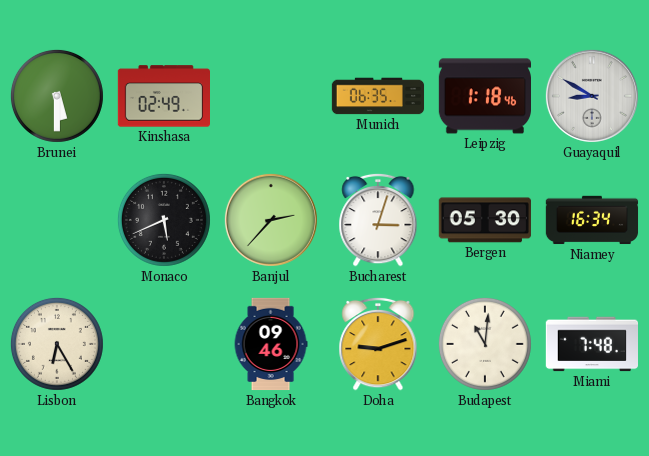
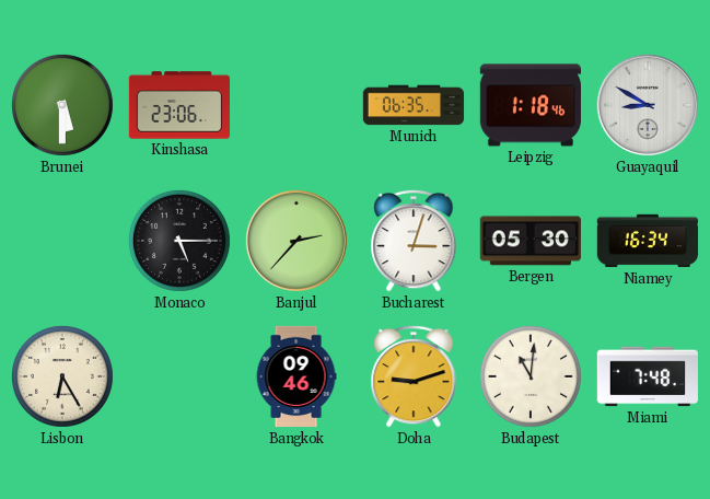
Kinshasa: 02:49 -> 23:06 (178, 105)
Monaco: 5:41 -> 5:15 (179, 241)
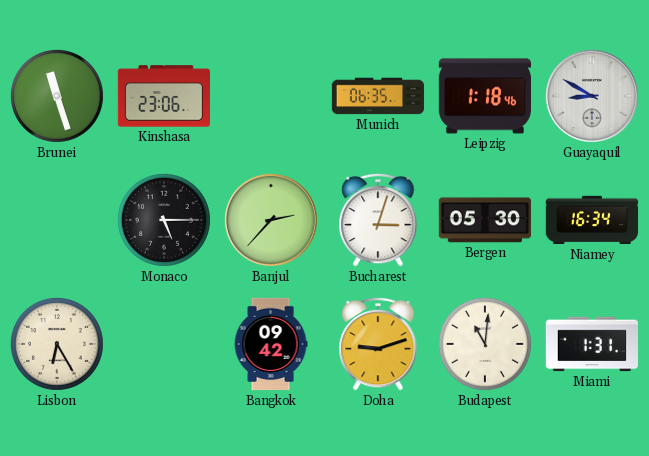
Brunei: 5:30 -> 11:27 (57, 96)
Bangkok: 09:46 -> 09:42 (271, 344)
Miami: 7:48 -> 1:31 (591, 344)
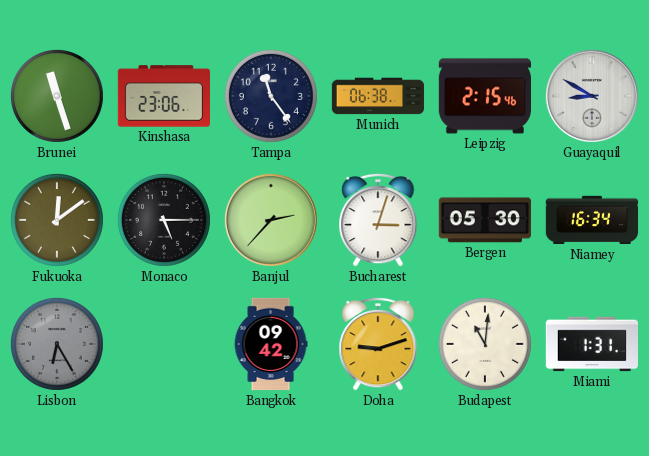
Tampa: none -> 11:24 (271, 96)
Munich: 06:35 -> 06:38 (378, 96)
Leipzig: 1:18 -> 2:15 (484, 96)
Fukuoka: none -> 12:09 (57, 220)
Lisbon dial: cream -> grey (57, 344)
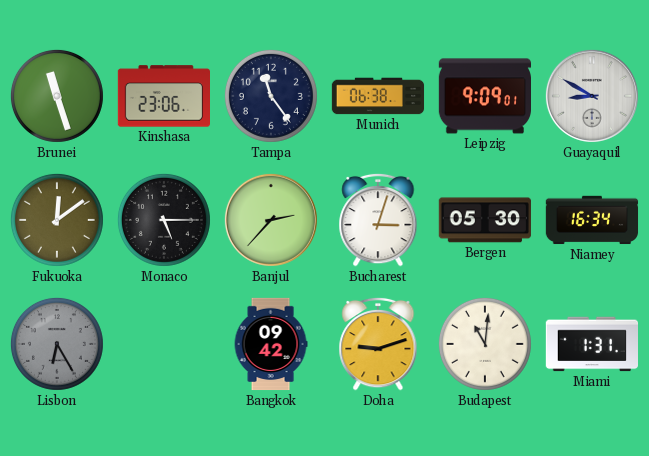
Leipzig: 2:15 -> 9:09 (484, 96)
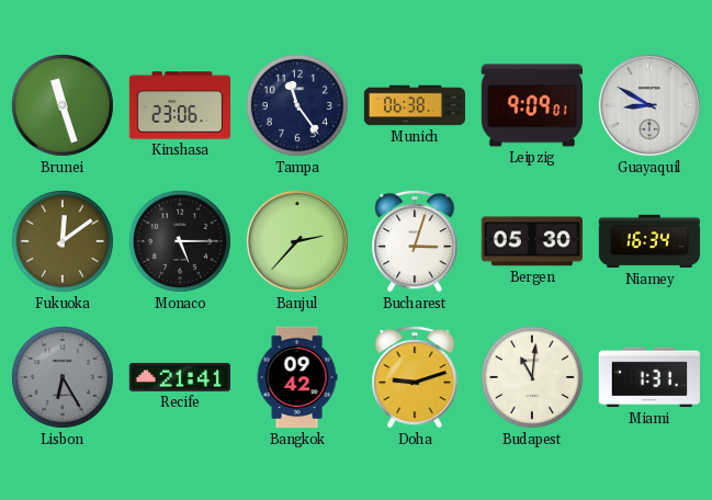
Recife: none -> 21:41 (179, 377)
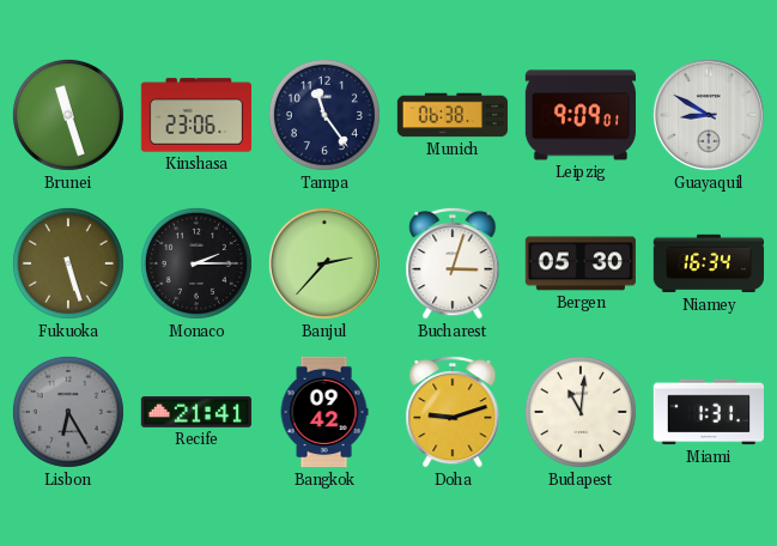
Fukuoka: 12:09 -> 5:27 (68, 263)
Monaco: 5:15 -> 2:15 (196, 263)
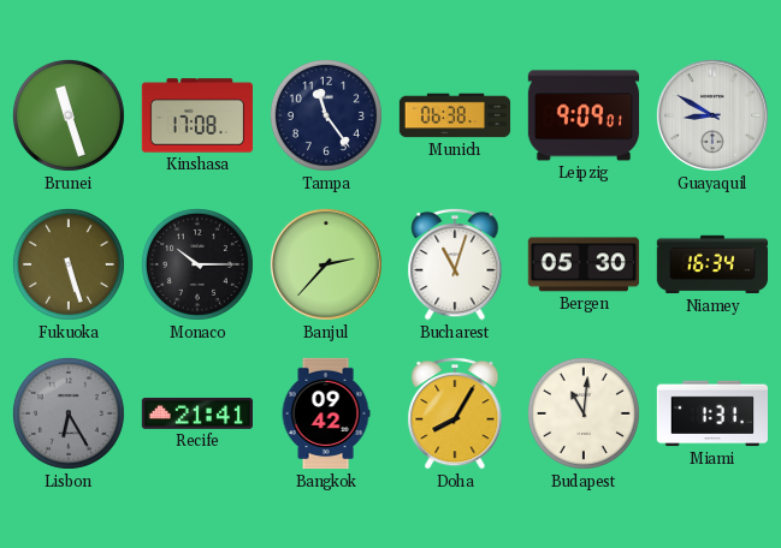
Kinshasa: 23:06 -> 17:08 (196, 115)
Monaco: 2:15 -> 10:15 (197, 264)
Bucharest: 3:03 -> 11:03 (455, 264)
Doha: 9:12 -> 8:05 (455, 413)
